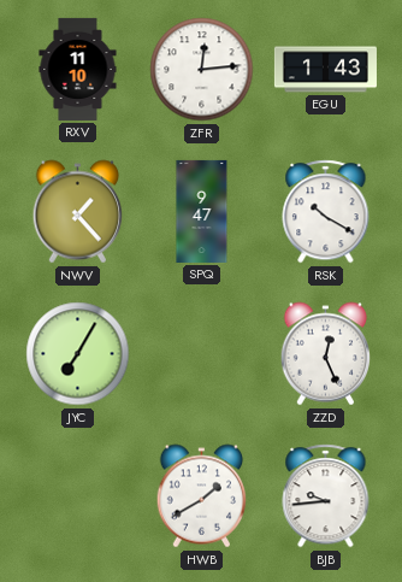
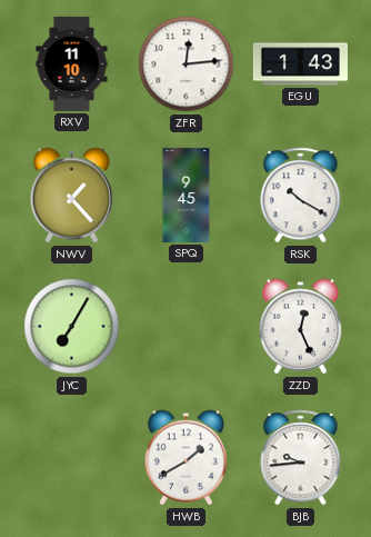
SPQ: 9:47 -> 9:45 (187, 195)
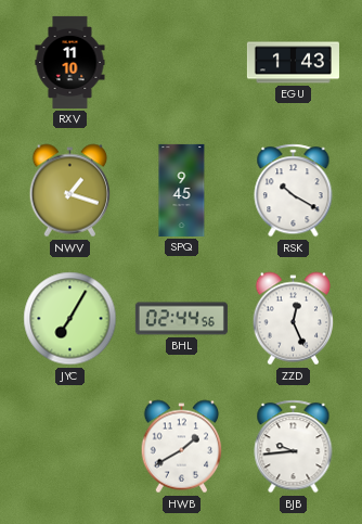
ZFR: 12:14 -> none (187, 64)
NWV: 1:23 -> 1:18 (70, 191)
BHL: none -> 02:44 (181, 319)
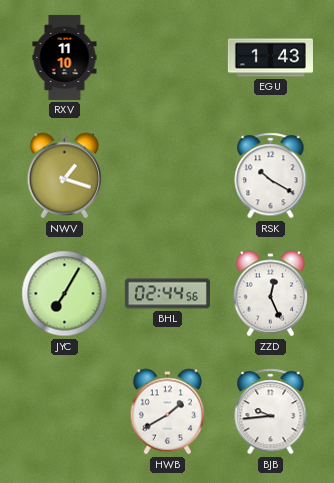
SPQ: 9:45 -> none (182, 190)
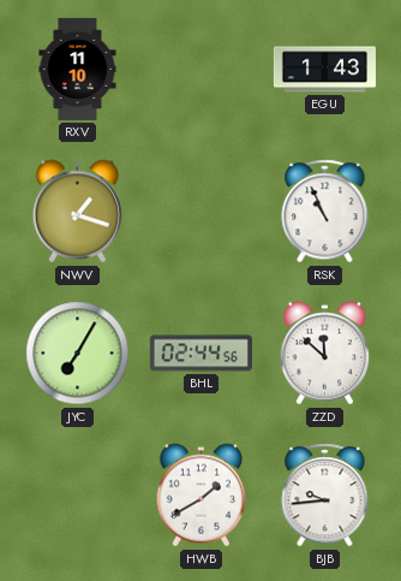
RSK: 10:20 -> 10:56 (325, 212)
ZZD: 12:26 -> 11:52 (325, 354)
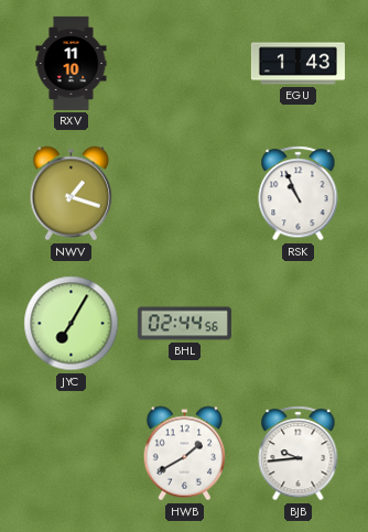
ZZD: 11:52 -> none (325, 354)
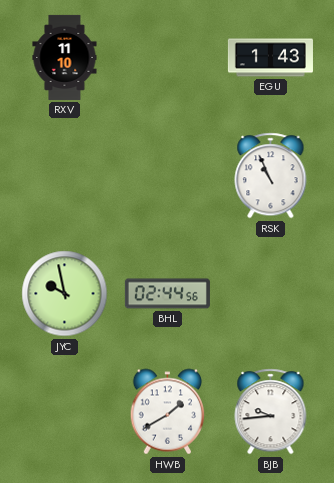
NWV: 1:18 -> none (72, 194)
JYC: 7:05 -> 9:58 (65, 294)
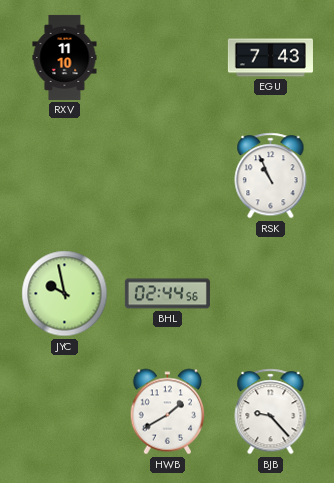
EGU: 1:43 -> 7:43 (270, 58)
BJB: 9:44 -> 9:23 (271, 412)
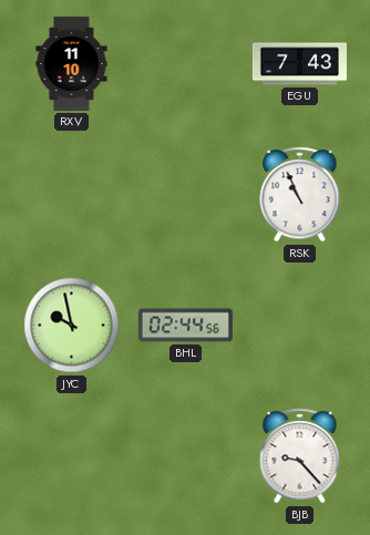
HWB: 1:40 -> none (168, 412)
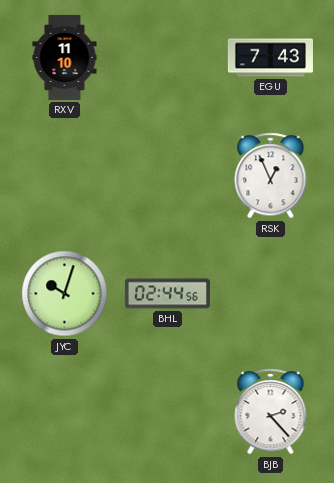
RSK: 10:56 -> 12:56 (271, 176)
JYC: 9:58 -> 10:03 (65, 294)
BJB: 9:23 -> 2:23 (271, 412)
